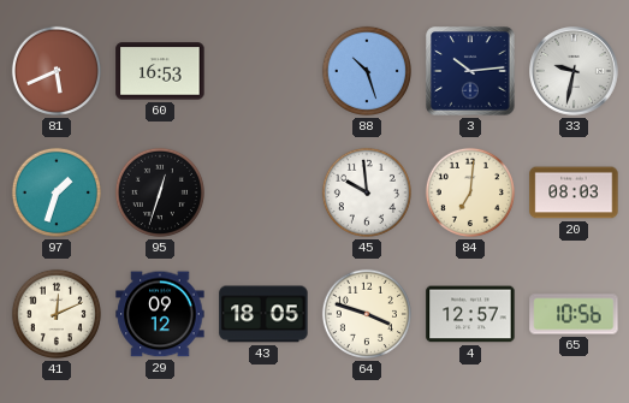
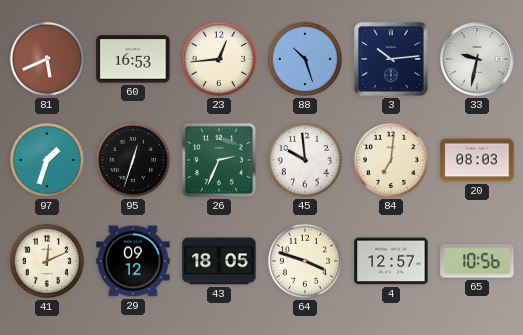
23: none -> 12:44 (219, 59)
26: none -> 2:34 (219, 160)
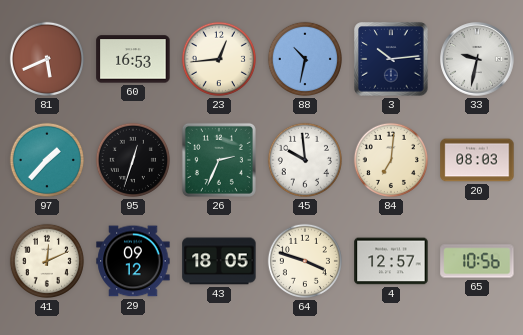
88: 10:27 -> 10:32 (305, 59)
97: 1:33 -> 1:37 (47, 160)
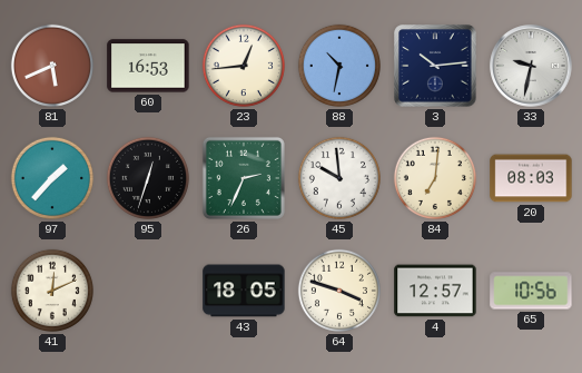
29: 09:12 -> none (133, 261)
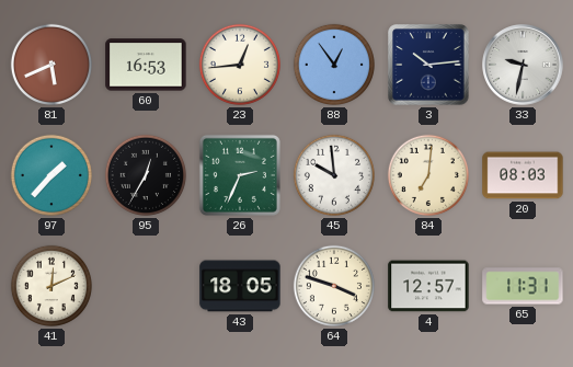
88: 10:32 -> 12:54 (334, 65)
95: 12:33 -> 12:35 (146, 175)
65: 10:56 -> 11:31 (523, 286)
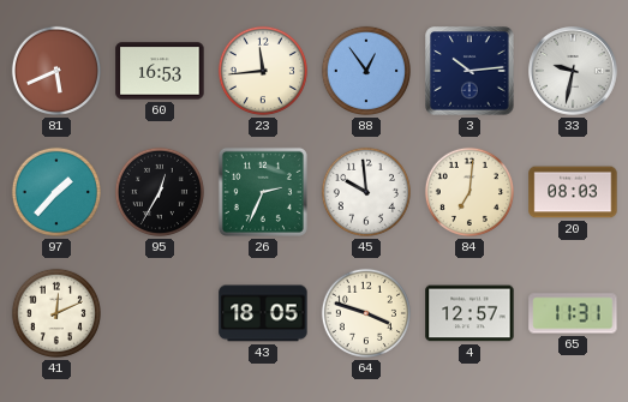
23: 12:44 -> 11:44 (263, 71)
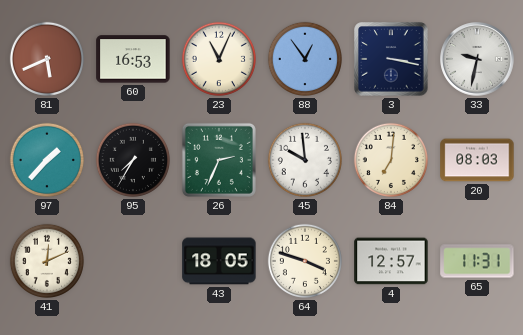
23: 11:44 -> 11:04 (219, 59)
3: 10:14 -> 3:17 (391, 59)
95: 12:35 -> 7:35 (133, 160)
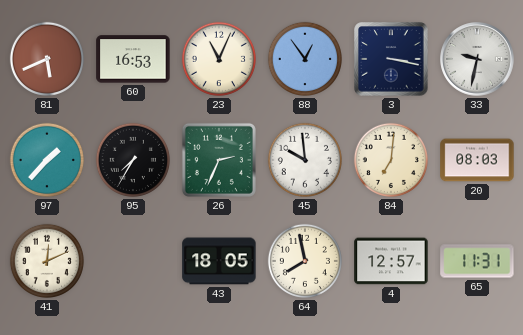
64: 3:48 -> 7:58 (305, 261)
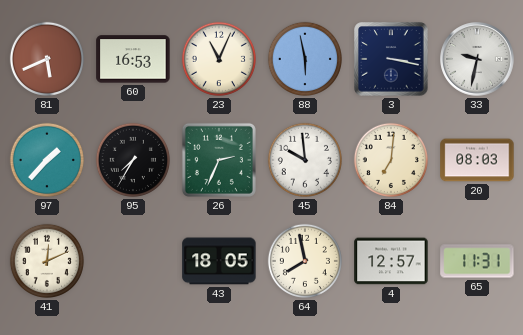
88: 12:54 -> 5:58 (305, 59)
